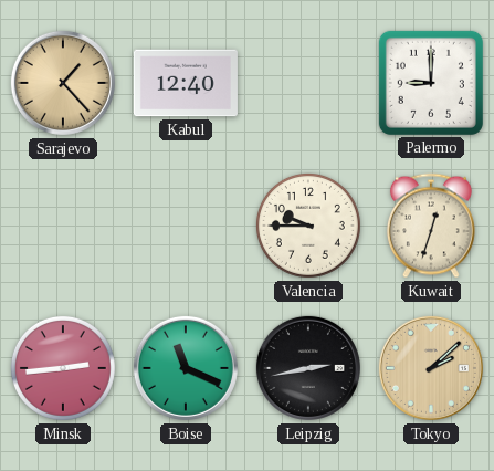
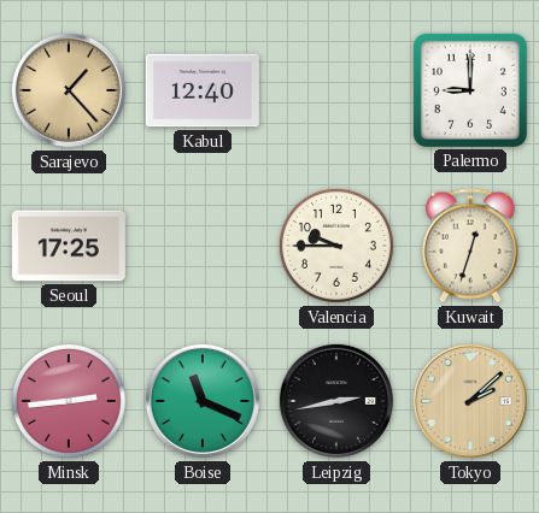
Seoul: none -> 17:25 (69, 246)
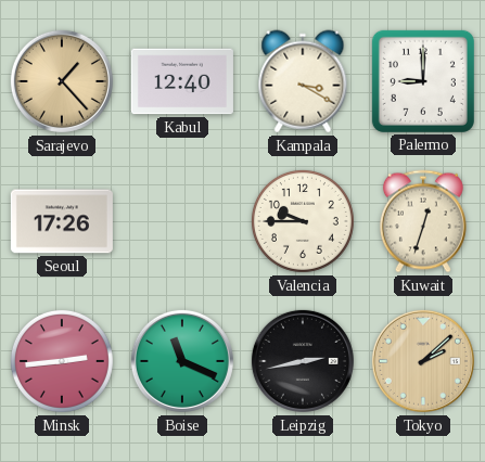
Kampala: none -> 3:20 (303, 81)
Seoul: 17:25 -> 17:26 (62, 221)
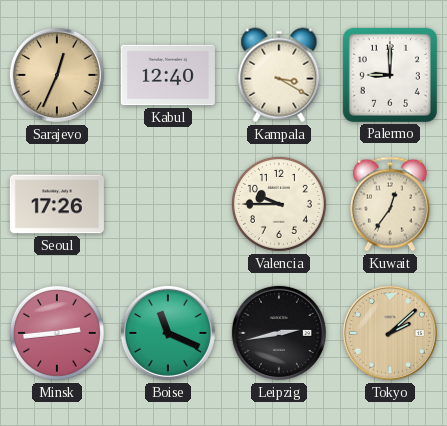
Sarajevo: 1:23 -> 12:34 (57, 75)
Kuwait: 12:33 -> 12:36 (390, 204)
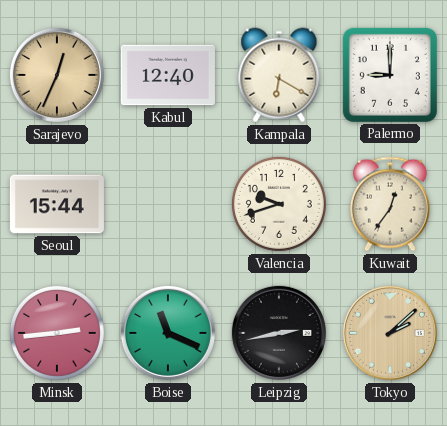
Kampala: 3:20 -> 6:20 (279, 75)
Seoul: 17:26 -> 15:44 (57, 204)
Valencia: 9:45 -> 9:42 (279, 204)
